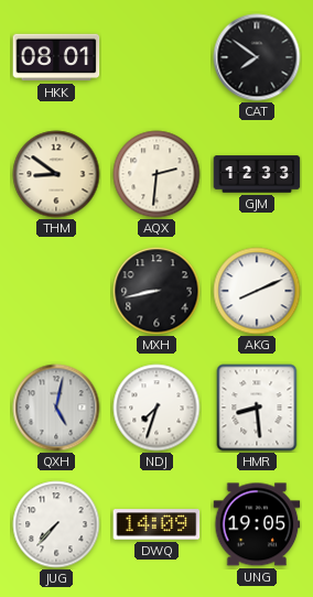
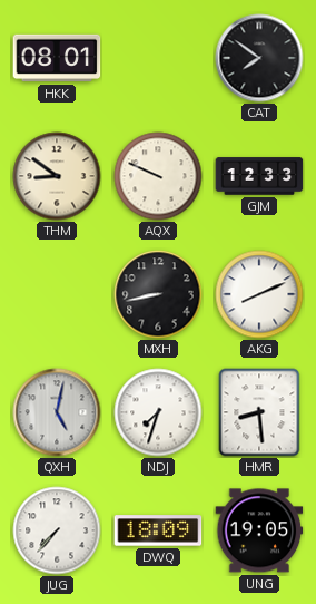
AQX: 2:31 -> 9:49 (158, 176)
DWQ: 14:09 -> 18:09 (158, 530)
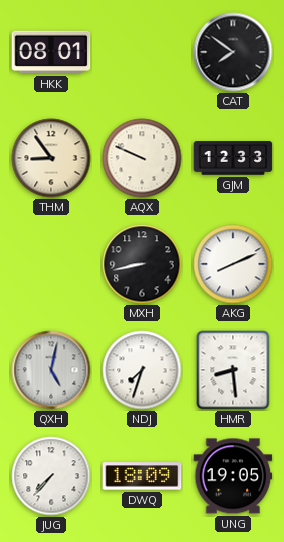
THM: 8:51 -> 8:54 (51, 158)
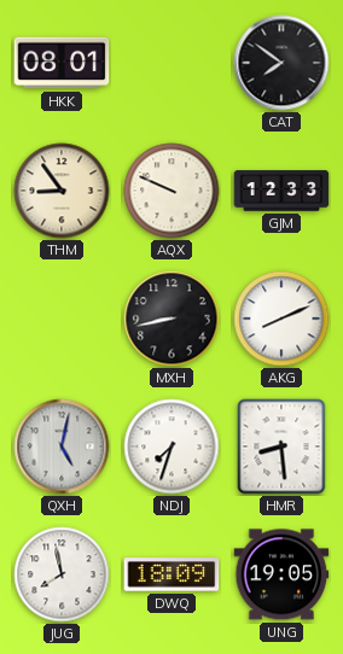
JUG: 7:37 -> 7:58 (62, 574)
